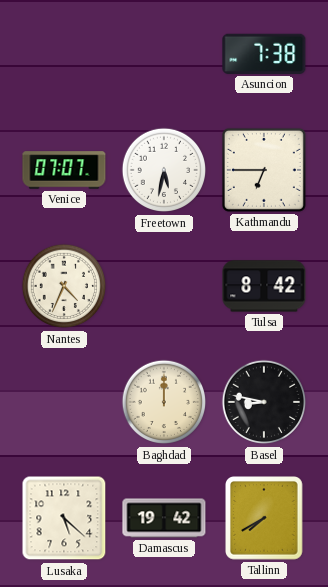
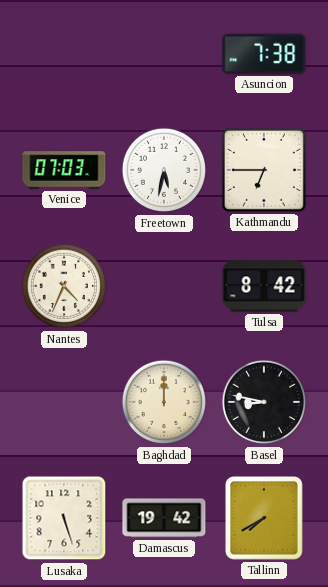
Venice: 07:07 -> 07:03 (64, 170)
Lusaka: 5:22 -> 5:27 (64, 518)
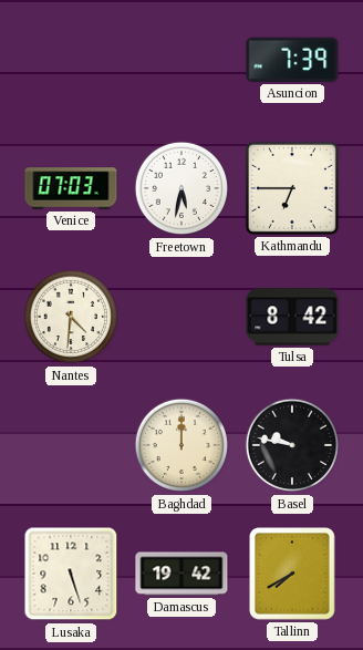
Asuncion: 7:38 -> 7:39 (292, 60)
Nantes: 4:34 -> 4:31 (71, 317)
Basel: 8:47 -> 9:47 (292, 445)
